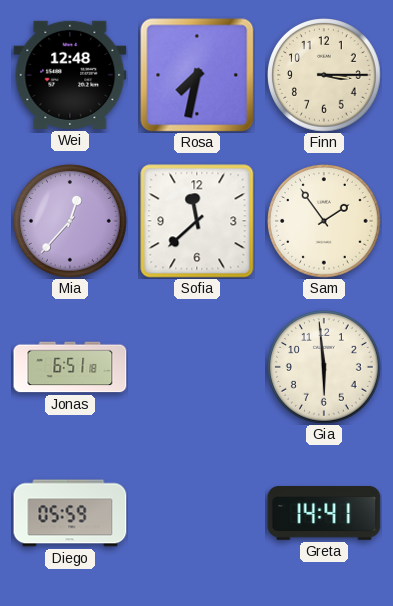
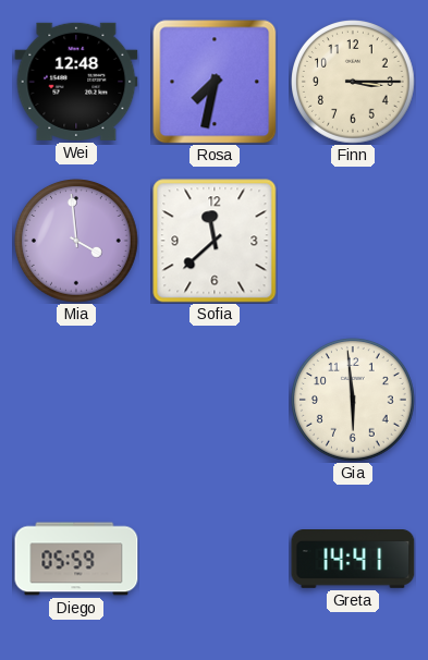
Mia: 12:37 -> 3:59 (77, 242)
Sam: 1:54 -> none (325, 222)
Jonas: 6:51 -> none (70, 367)
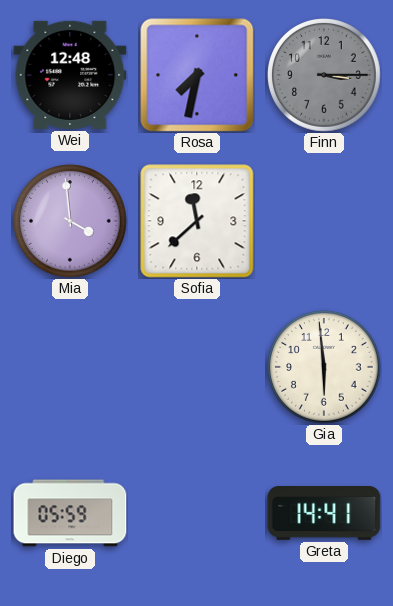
Finn dial: cream -> grey (325, 76)
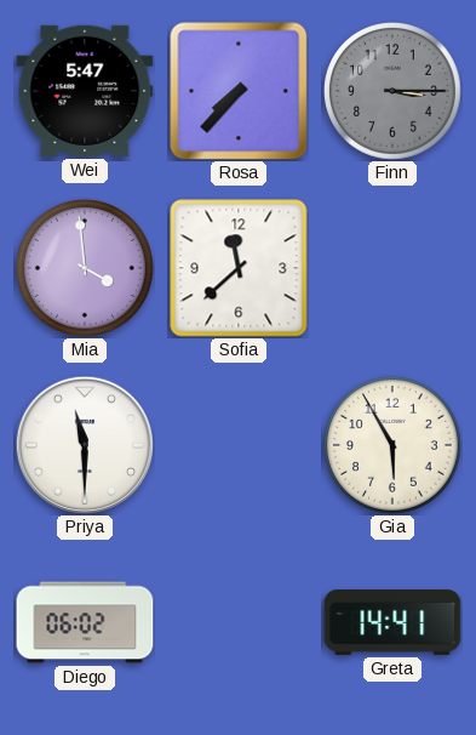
Wei: 12:48 -> 5:47 (85, 91)
Rosa: 7:32 -> 7:37 (239, 91)
Priya: none -> 11:30 (85, 445)
Gia: 5:59 -> 5:55 (394, 446)
Diego: 05:59 -> 06:02 (85, 622)
